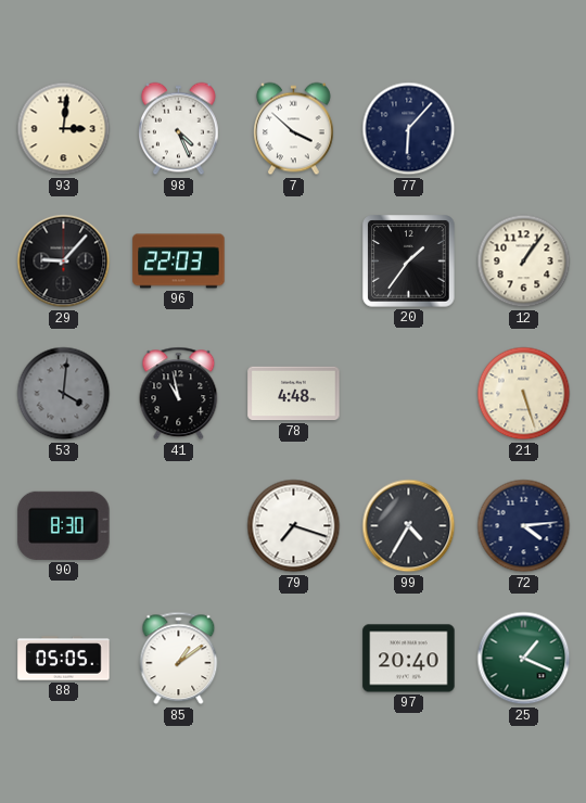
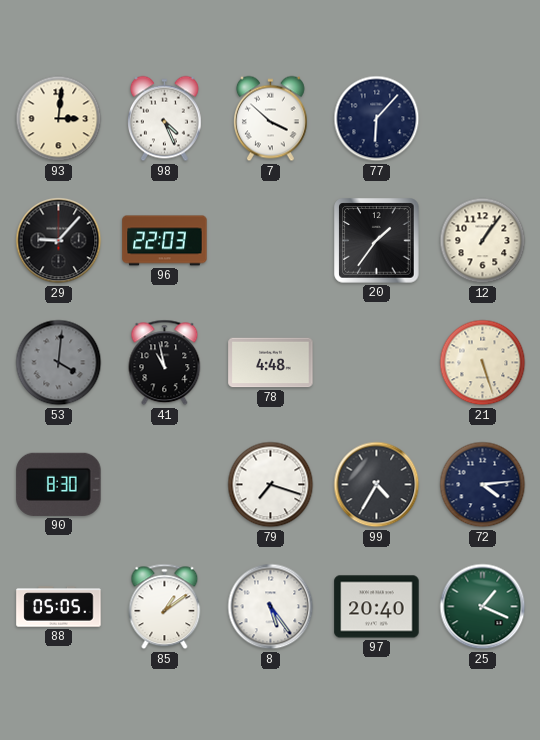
8: none -> 5:24 (271, 607)
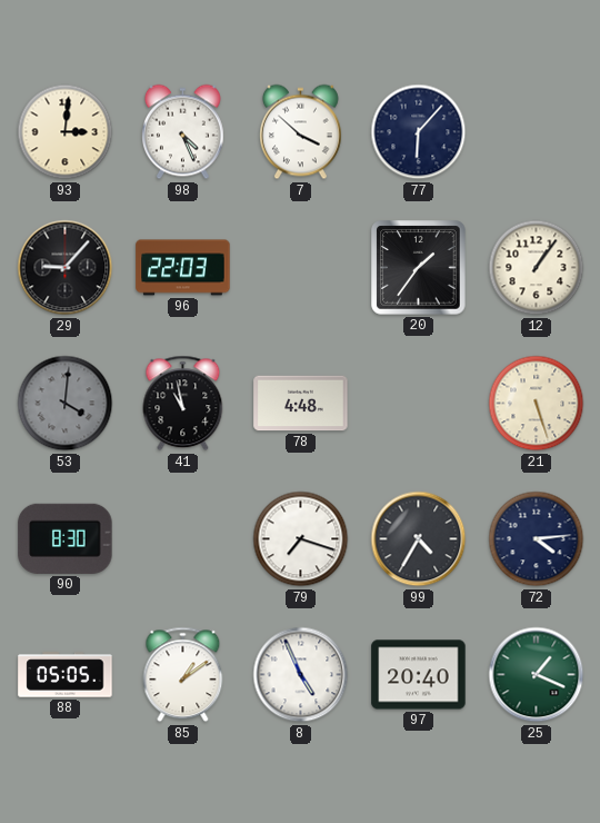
8: 5:24 -> 4:56 (301, 675)
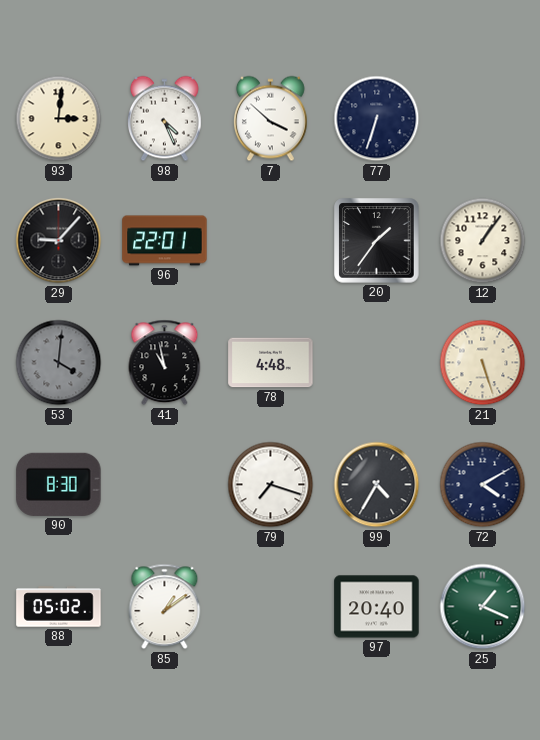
77: 6:07 -> 6:33 (377, 119)
96: 22:03 -> 22:01 (165, 241)
72: 4:14 -> 4:10 (483, 485)
88: 05:05 -> 05:02 (59, 607)
8: 4:56 -> none (301, 675)
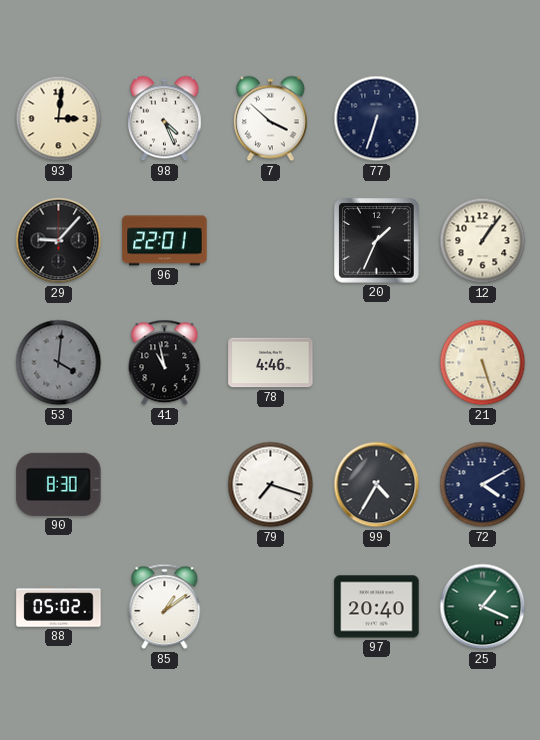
20: 1:36 -> 1:34 (377, 241)
78: 4:48 -> 4:46 (271, 363)
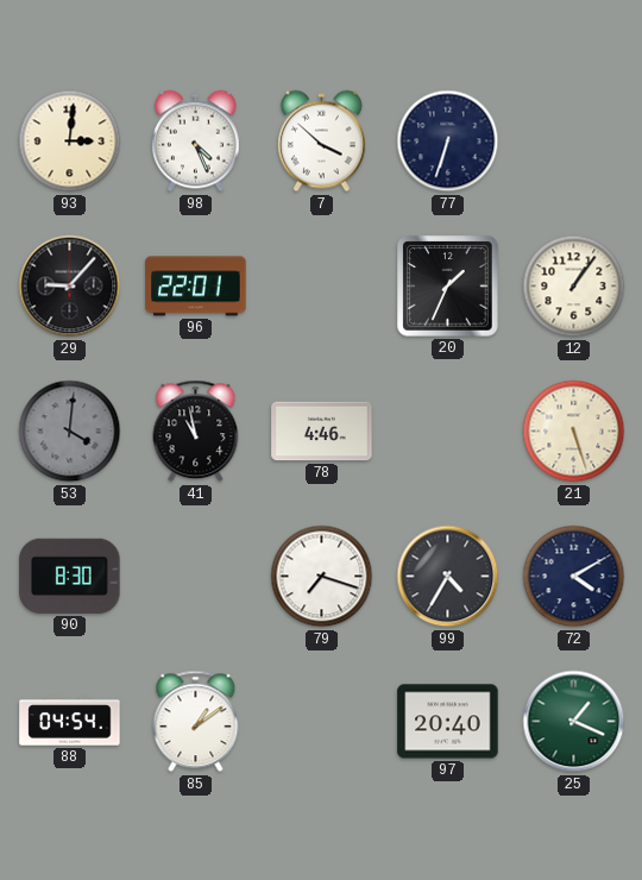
88: 05:02 -> 04:54 (70, 722)
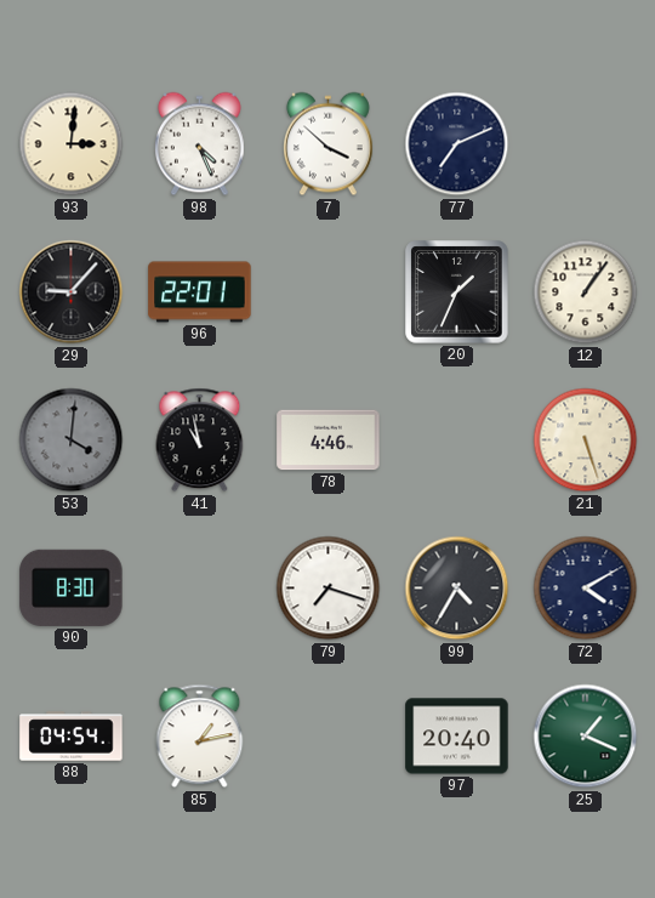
77: 6:33 -> 7:11 (457, 144)
85: 1:09 -> 1:13 (200, 737)
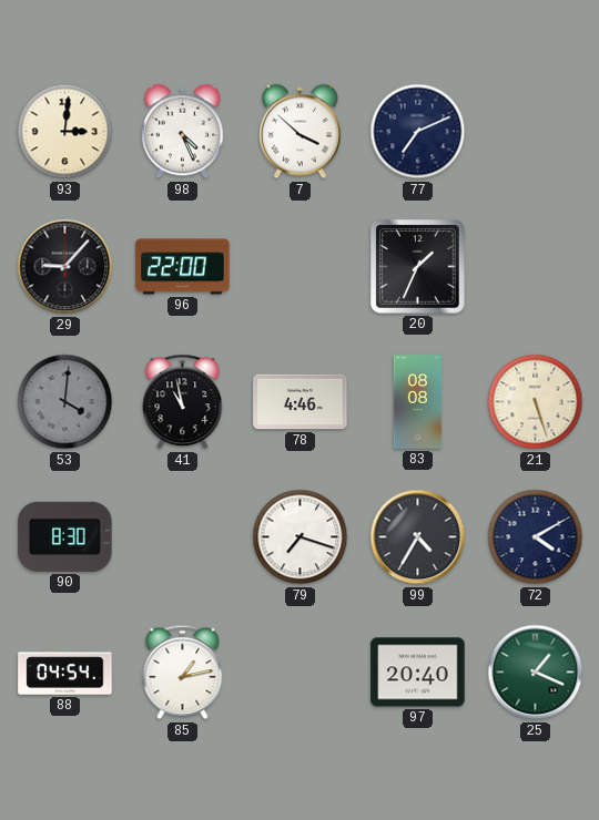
96: 22:01 -> 22:00 (183, 267)
12: 1:06 -> none (586, 292)
83: none -> 08:08 (418, 402)
